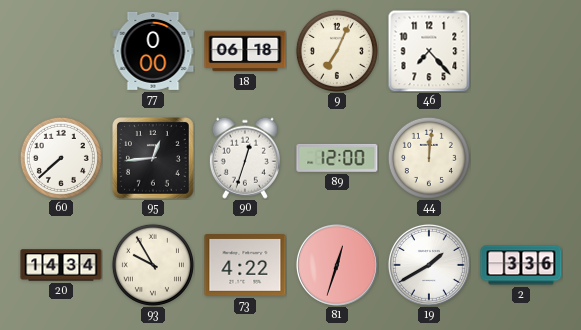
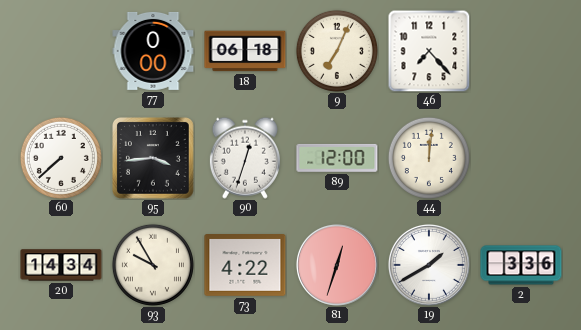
95: 12:44 -> 3:44 (154, 159)
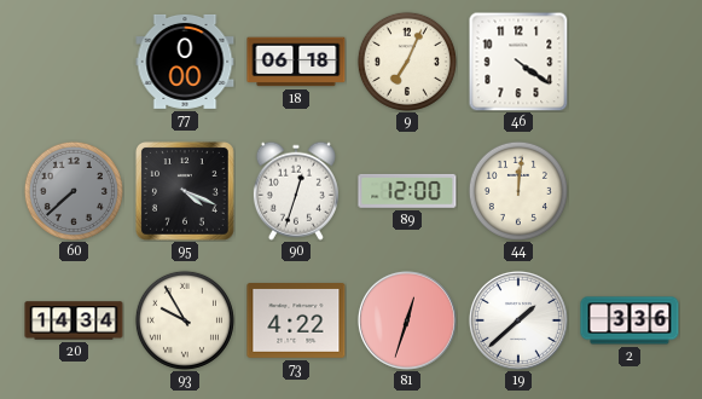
46: 7:23 -> 4:21 (518, 62)
60 dial: white -> grey (74, 191)
95: 3:44 -> 4:19 (186, 192)
19: 1:40 -> 1:38 (518, 320)
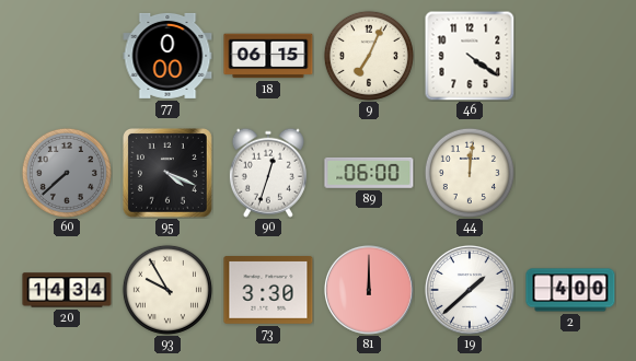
18: 06:18 -> 06:15 (268, 56)
89: 12:00 -> 06:00 (369, 173)
73: 4:22 -> 3:30 (268, 291)
81: 12:33 -> 12:00 (369, 290)
2: 3:36 -> 4:00 (570, 290)
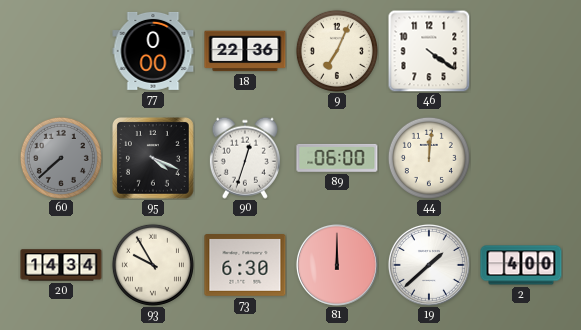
18: 06:15 -> 22:36 (245, 51)
73: 3:30 -> 6:30 (245, 266)
